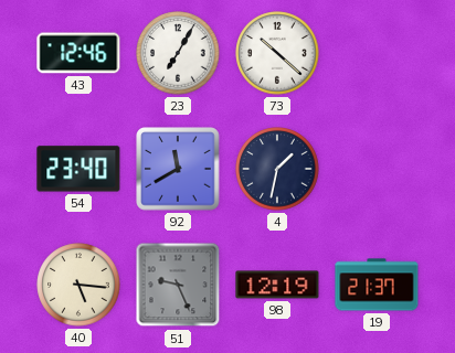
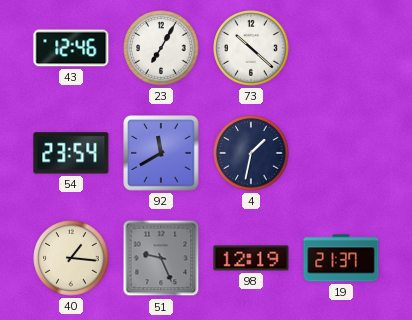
54: 23:40 -> 23:54 (71, 153)
40: 5:16 -> 1:16 (71, 258)
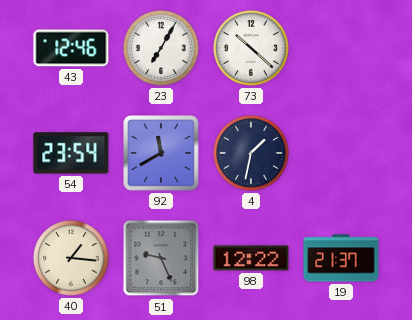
98: 12:19 -> 12:22 (251, 258)
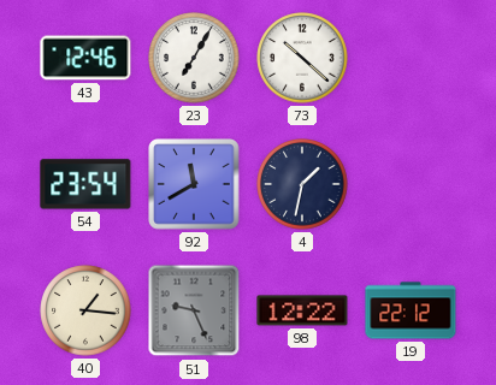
19: 21:37 -> 22:12 (411, 310)
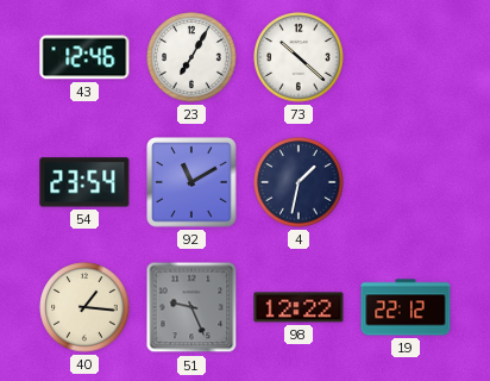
92: 11:40 -> 11:10 (191, 182)
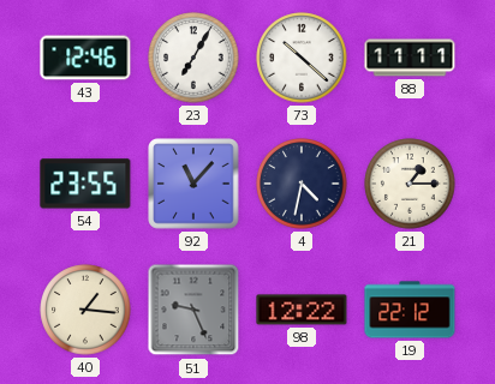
88: none -> 11:11 (410, 58)
54: 23:54 -> 23:55 (85, 184)
92: 11:10 -> 11:07 (193, 184)
4: 1:32 -> 4:32 (302, 184)
21: none -> 1:15 (410, 184)
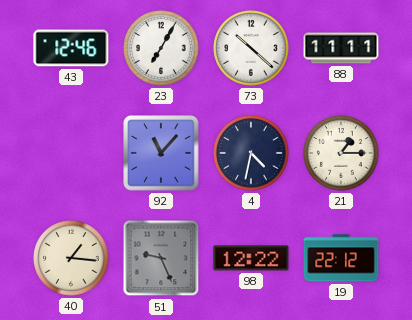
54: 23:55 -> none (85, 184)
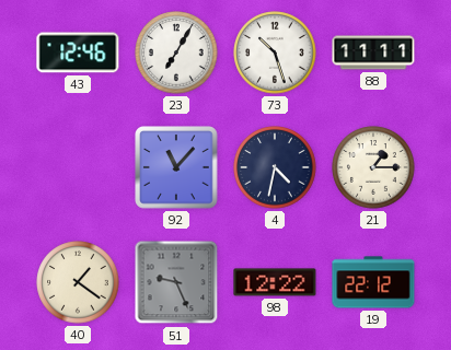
73: 10:22 -> 10:27 (275, 52)
40: 1:16 -> 1:21 (78, 282)
